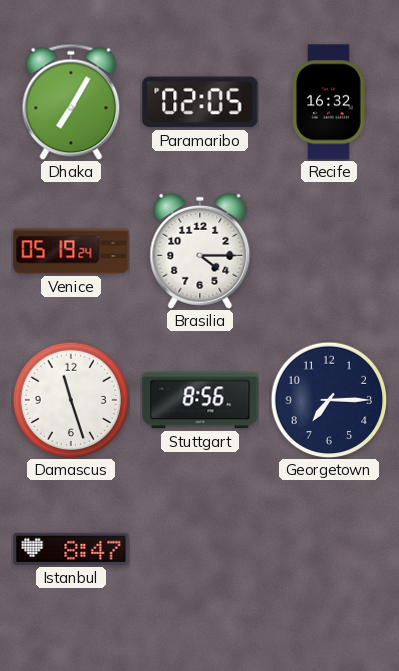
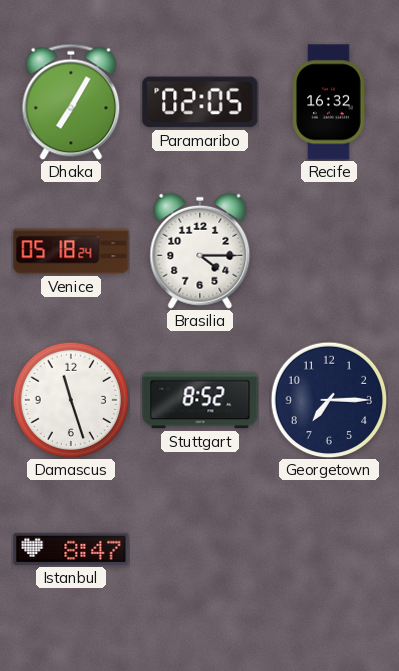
Venice: 05:19 -> 05:18 (71, 251)
Stuttgart: 8:56 -> 8:52 (200, 400)
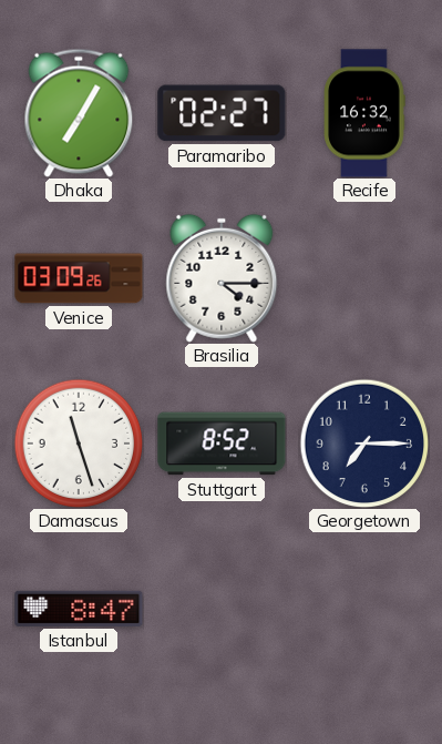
Paramaribo: 02:05 -> 02:27 (222, 113)
Venice: 05:18 -> 03:09 (79, 278)
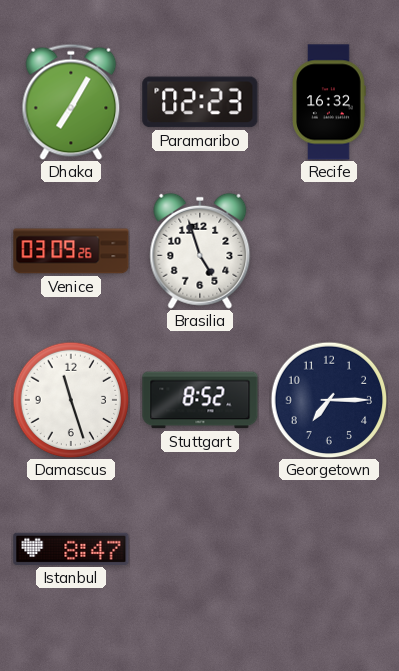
Paramaribo: 02:27 -> 02:23 (200, 102)
Brasilia: 4:15 -> 4:57 (200, 251)
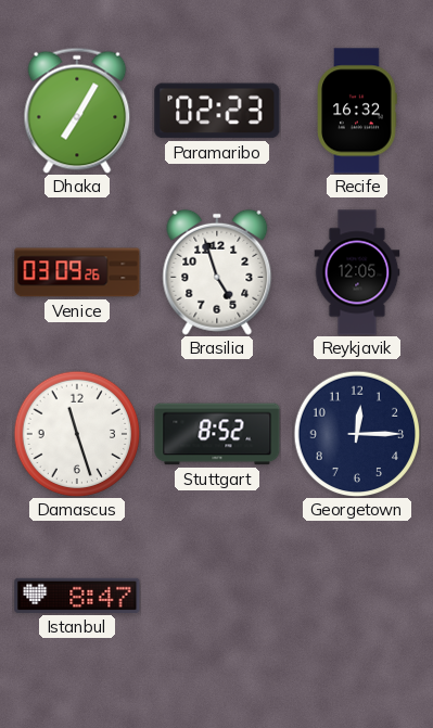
Reykjavik: none -> 12:05 (357, 272)
Georgetown: 7:15 -> 12:15 (357, 434)
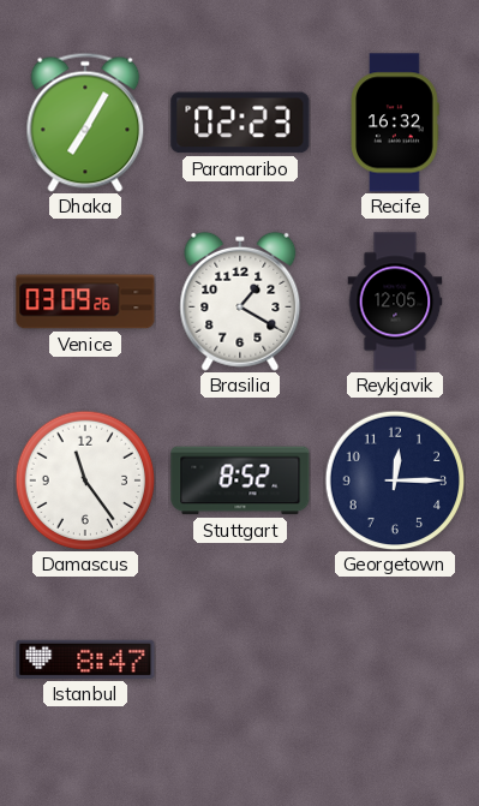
Brasilia: 4:57 -> 1:20 (240, 301)
Damascus: 11:27 -> 11:24 (85, 480)
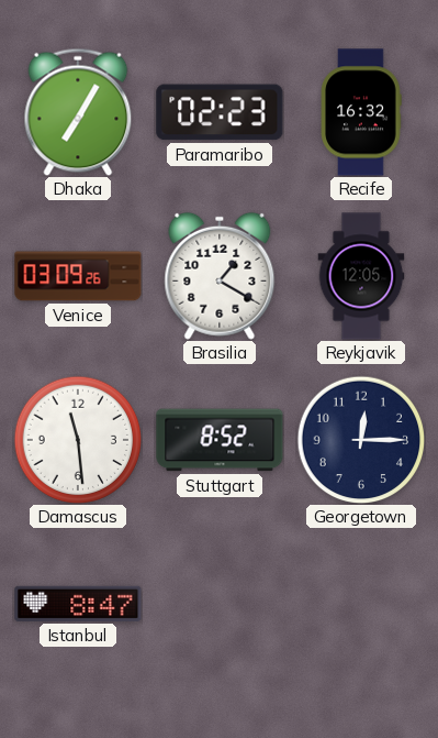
Damascus: 11:24 -> 11:29 (78, 440)
